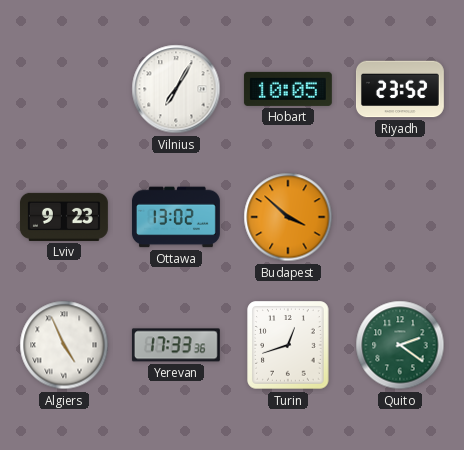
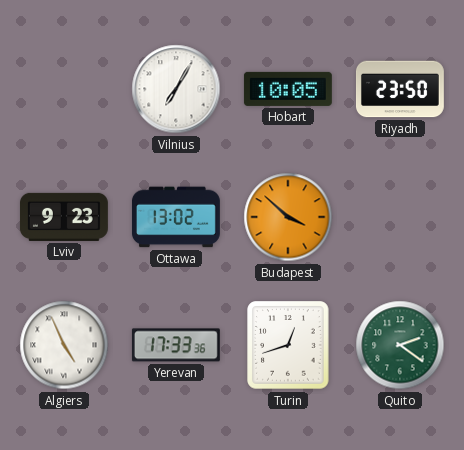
Riyadh: 23:52 -> 23:50 (400, 89)
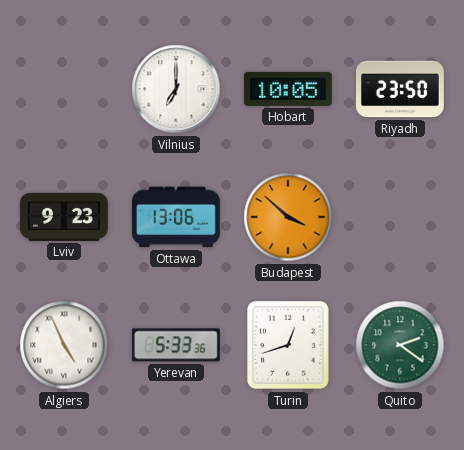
Vilnius: 7:05 -> 7:00 (176, 89)
Ottawa: 13:02 -> 13:06 (176, 217)
Yerevan: 17:33 -> 5:33 (176, 345)
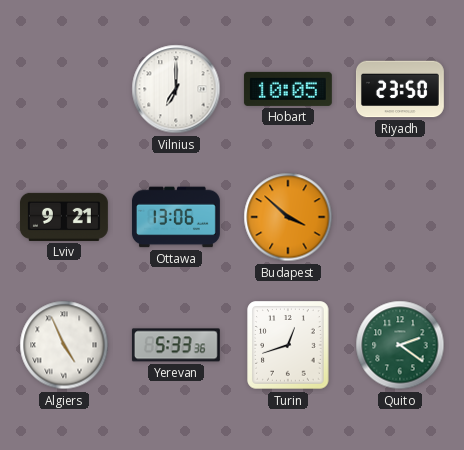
Lviv: 9:23 -> 9:21 (64, 217)
